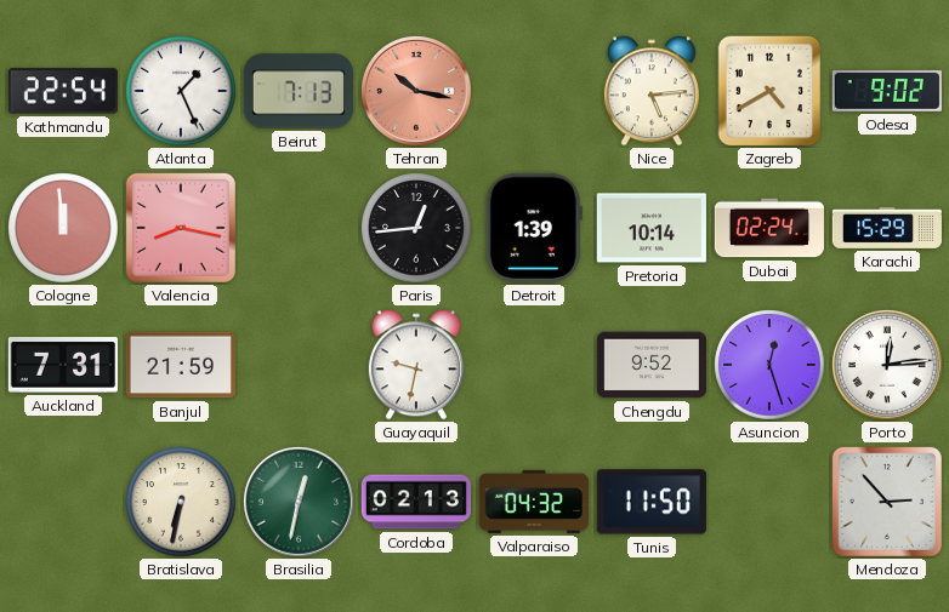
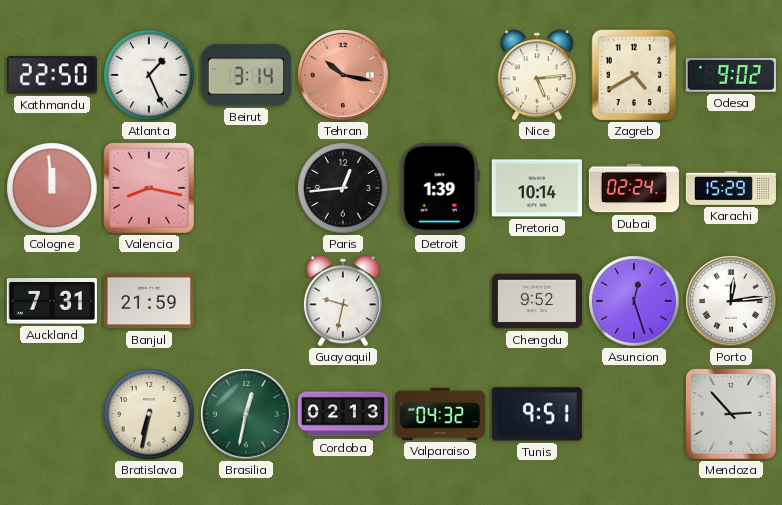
Kathmandu: 22:54 -> 22:50 (52, 75)
Beirut: 7:13 -> 3:14 (246, 75)
Tunis: 11:50 -> 9:51 (537, 414)
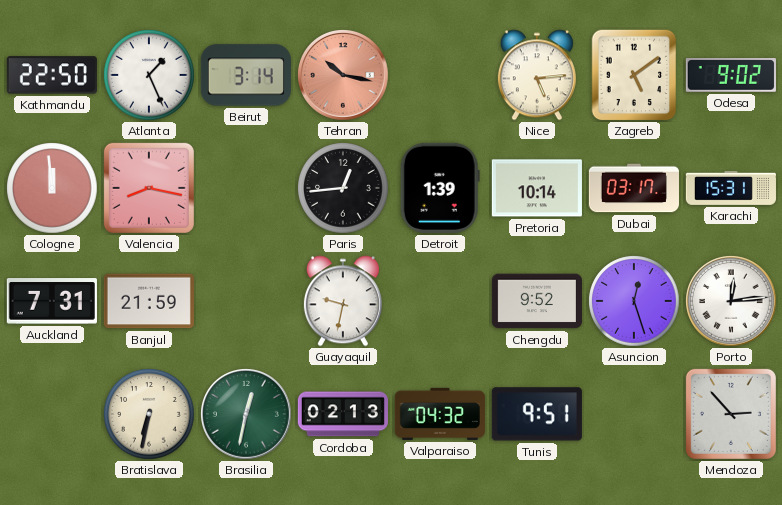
Zagreb: 4:40 -> 5:09 (634, 75)
Dubai: 02:24 -> 03:17 (634, 188)
Karachi: 15:29 -> 15:31 (731, 188)
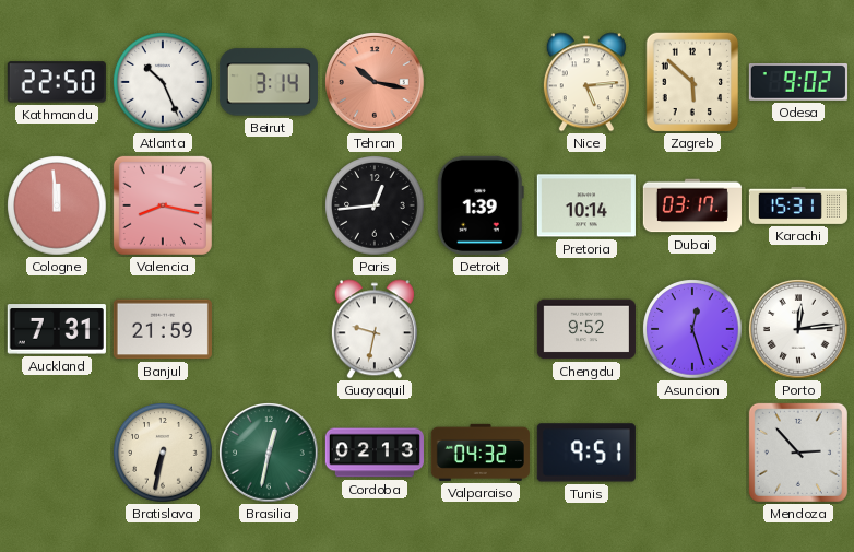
Atlanta: 1:26 -> 10:26 (163, 82)
Zagreb: 5:09 -> 5:52 (692, 82)
